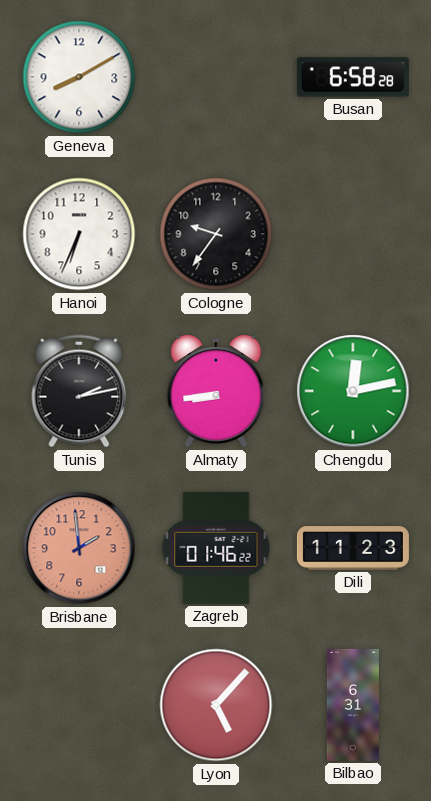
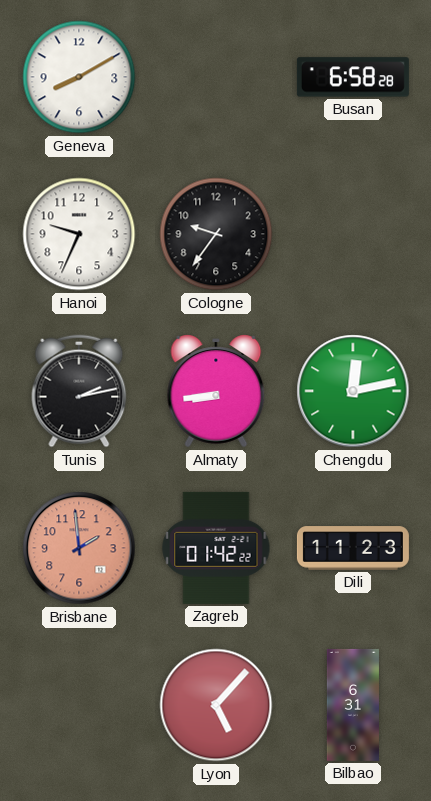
Hanoi: 6:34 -> 9:34 (79, 234)
Zagreb: 01:46 -> 01:42 (216, 548)
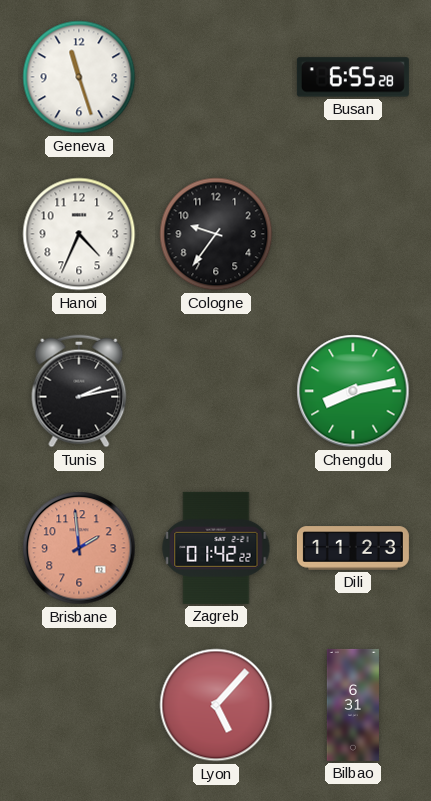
Geneva: 8:10 -> 11:27 (79, 77)
Busan: 6:58 -> 6:55 (353, 77)
Hanoi: 9:34 -> 4:34 (79, 234)
Almaty: 8:44 -> none (216, 391)
Chengdu: 12:13 -> 8:13 (353, 391)
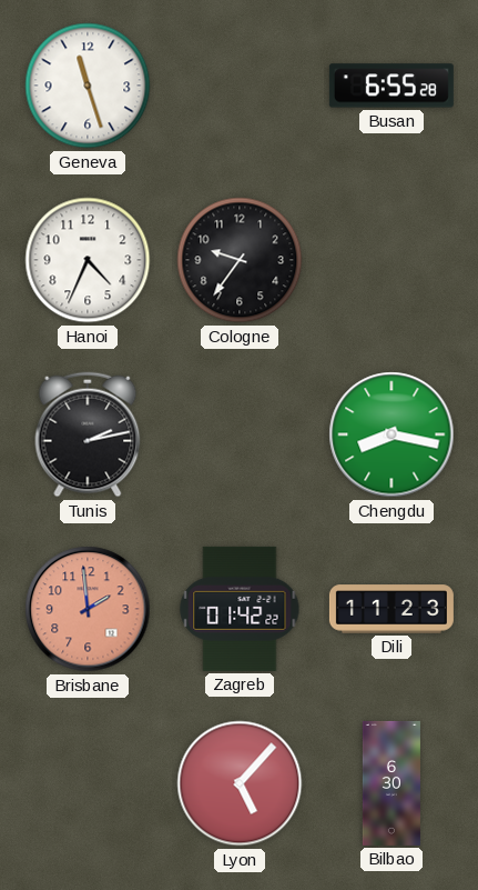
Chengdu: 8:13 -> 8:17 (391, 434)
Bilbao: 6:31 -> 6:30 (391, 783)
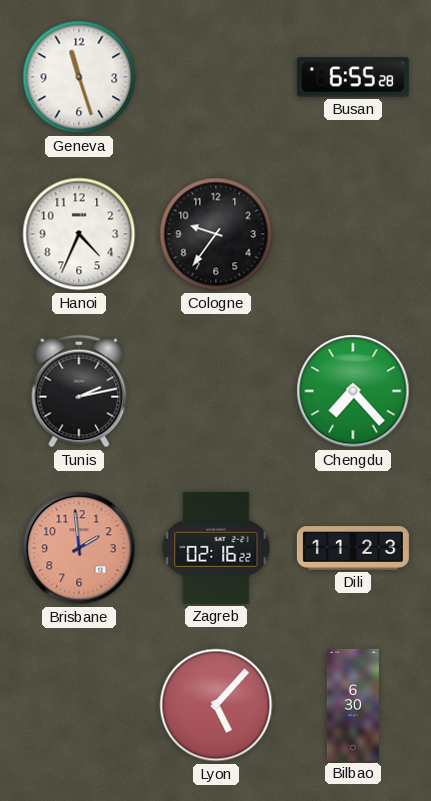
Chengdu: 8:17 -> 7:23 (353, 391)
Zagreb: 01:42 -> 02:16 (216, 548)
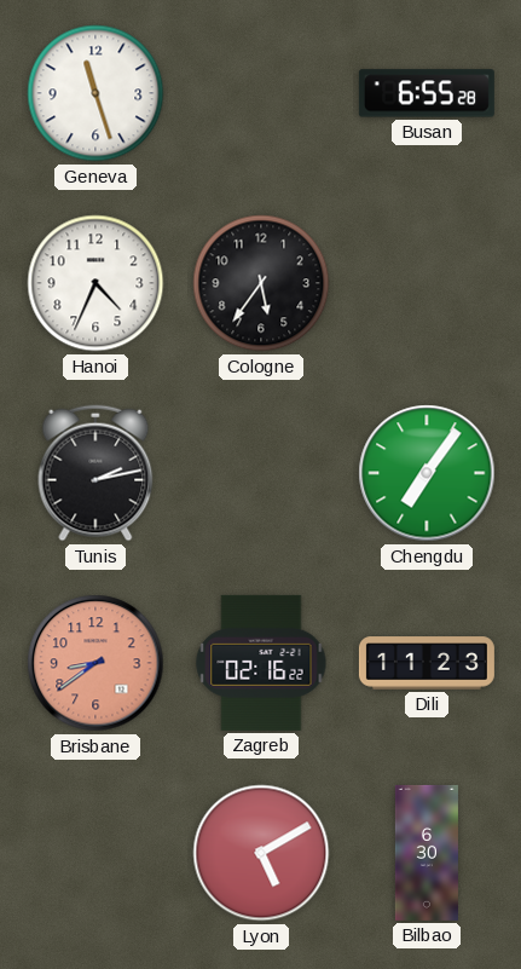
Cologne: 9:36 -> 5:36 (261, 283)
Chengdu: 7:23 -> 7:06 (427, 473)
Brisbane: 1:59 -> 8:39 (95, 663)
Lyon: 5:07 -> 5:10 (261, 853)
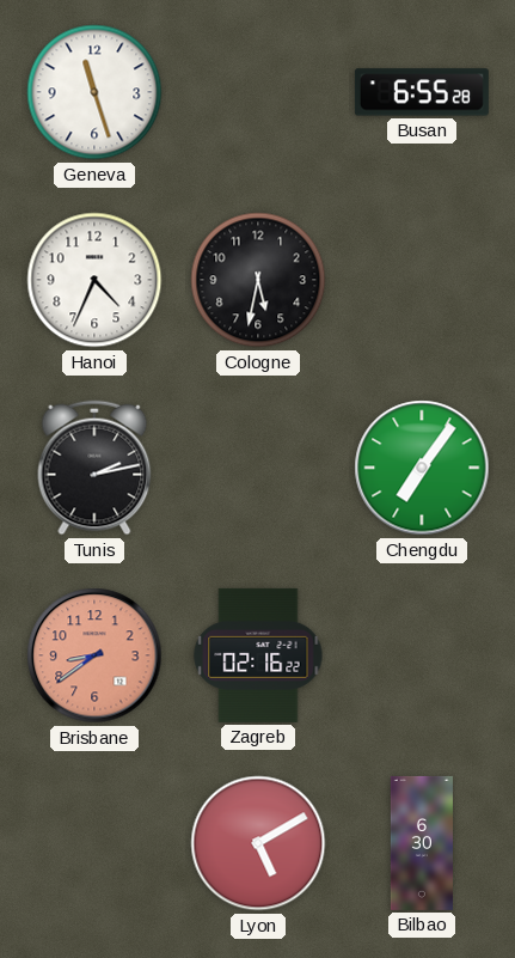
Cologne: 5:36 -> 5:32 (258, 280)
Dili: 11:23 -> none (427, 663)
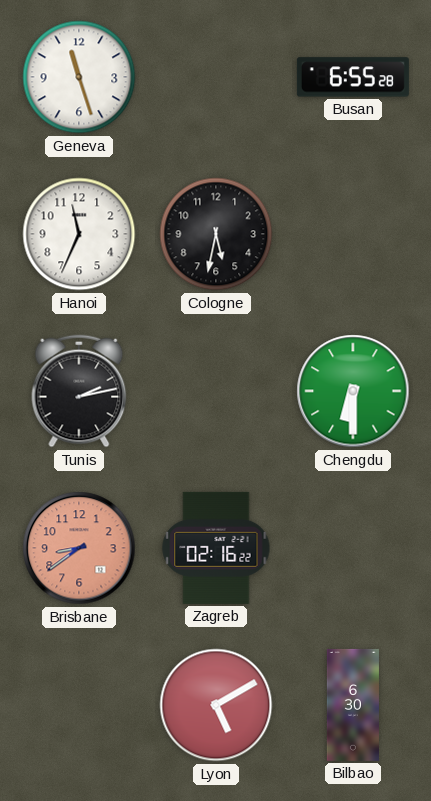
Hanoi: 4:34 -> 11:34 (79, 234)
Chengdu: 7:06 -> 6:30 (353, 391)
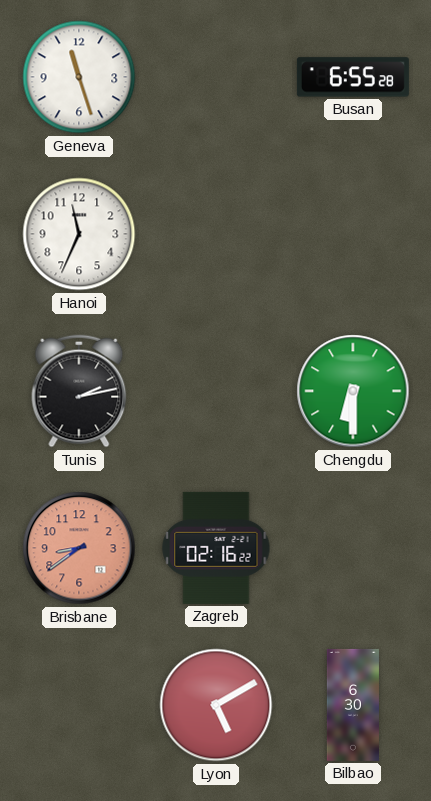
Cologne: 5:32 -> none (216, 234)
